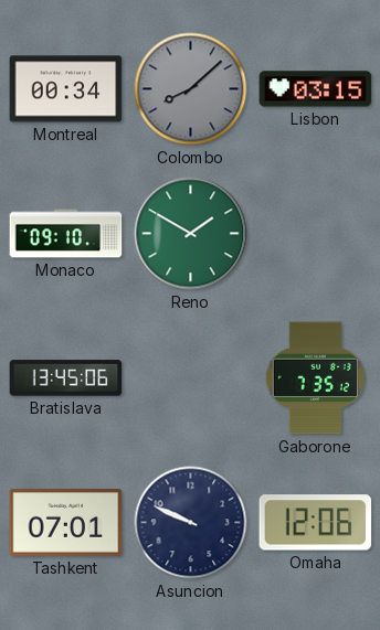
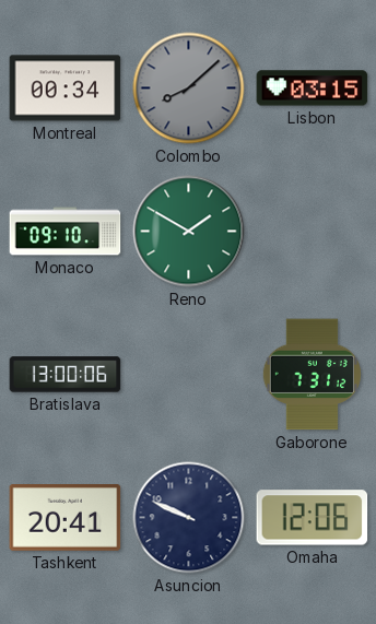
Bratislava: 13:45 -> 13:00 (66, 375)
Gaborone: 7:35 -> 7:31 (312, 375)
Tashkent: 07:01 -> 20:41 (66, 518)
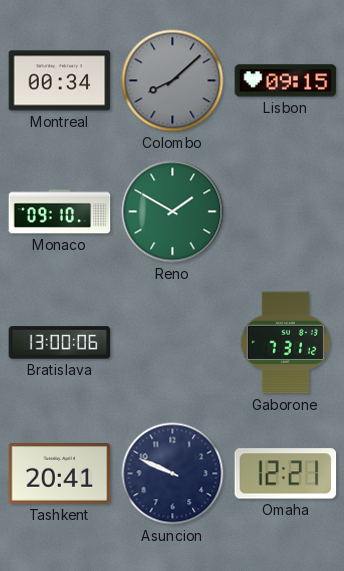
Lisbon: 03:15 -> 09:15 (286, 81)
Omaha: 12:06 -> 12:21 (286, 474)
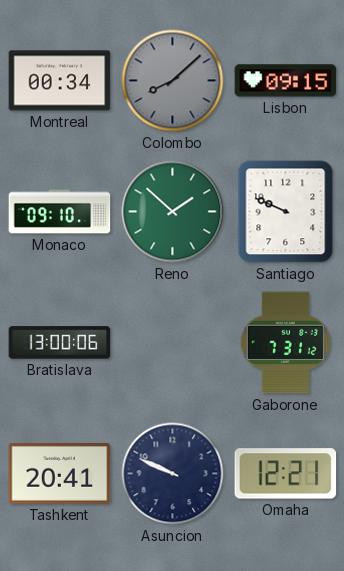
Reno: 1:50 -> 1:52 (173, 212)
Santiago: none -> 9:49 (286, 212)
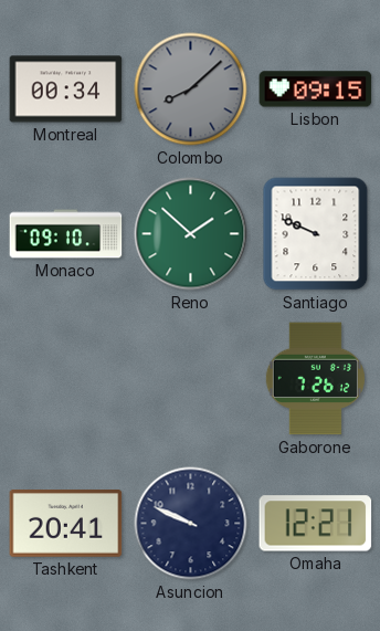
Bratislava: 13:00 -> none (60, 343)
Gaborone: 7:31 -> 7:26 (315, 379)
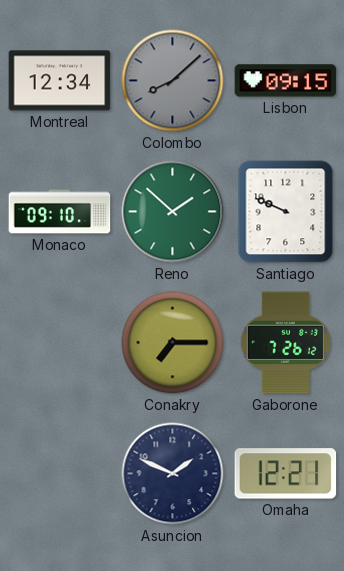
Montreal: 00:34 -> 12:34 (60, 81)
Conakry: none -> 7:15 (173, 343)
Tashkent: 20:41 -> none (66, 524)
Asuncion: 9:49 -> 1:49 (173, 474)
